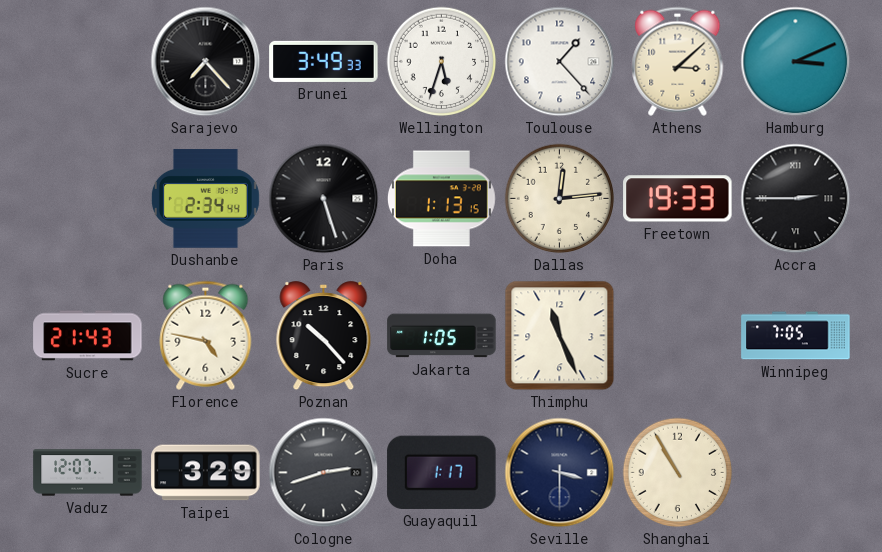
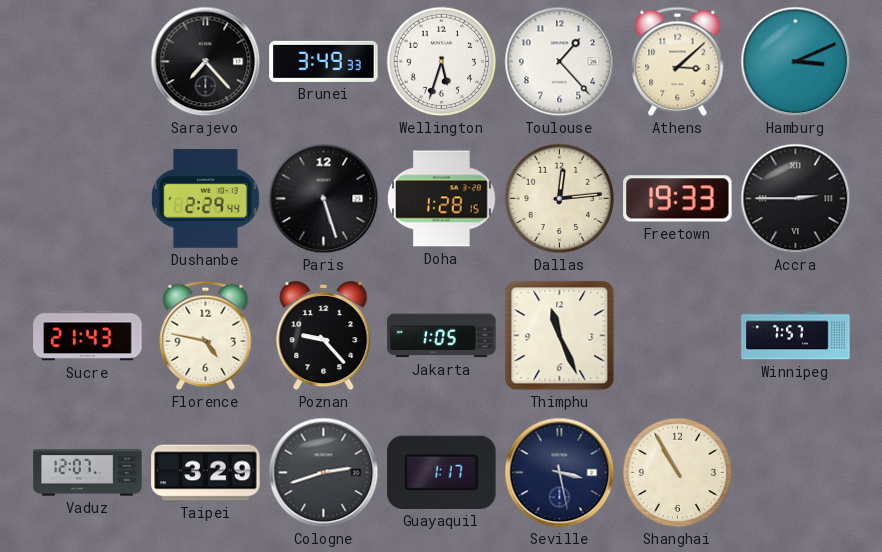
Dushanbe: 2:34 -> 2:29 (205, 199)
Doha: 1:13 -> 1:28 (442, 199)
Poznan: 10:23 -> 9:23 (324, 337)
Winnipeg: 7:05 -> 7:57 (796, 336)
Seville: 3:30 -> 3:28 (560, 473)
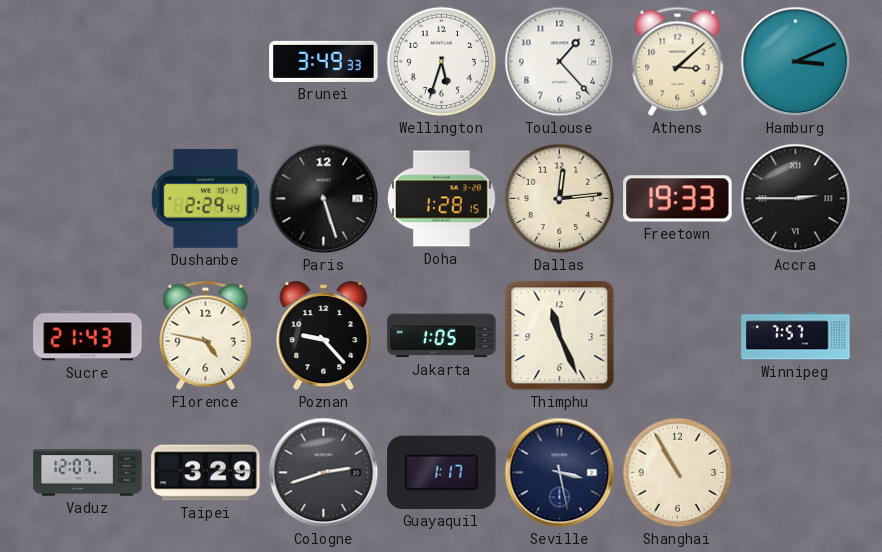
Sarajevo: 7:23 -> none (206, 62)
